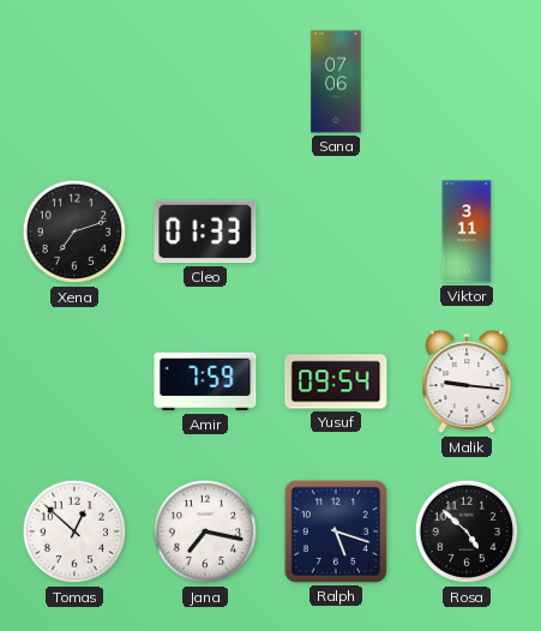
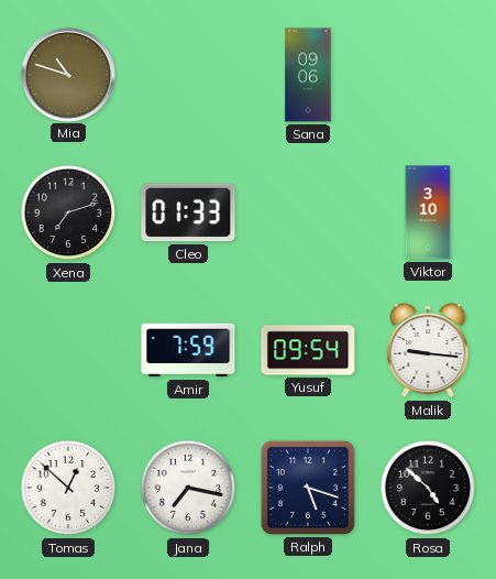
Mia: none -> 10:48 (67, 74)
Sana: 07:06 -> 09:06 (308, 75)
Viktor: 3:11 -> 3:10 (428, 212)
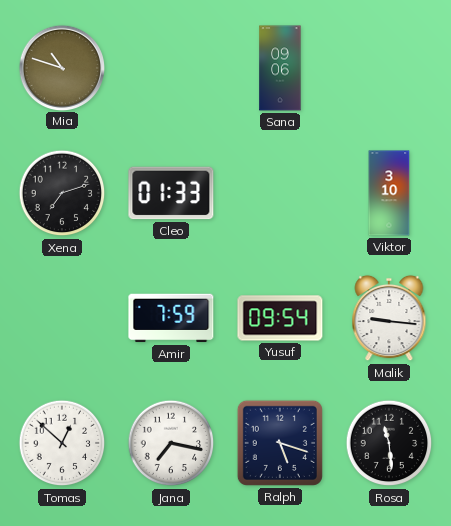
Rosa: 4:52 -> 11:29 (389, 443)
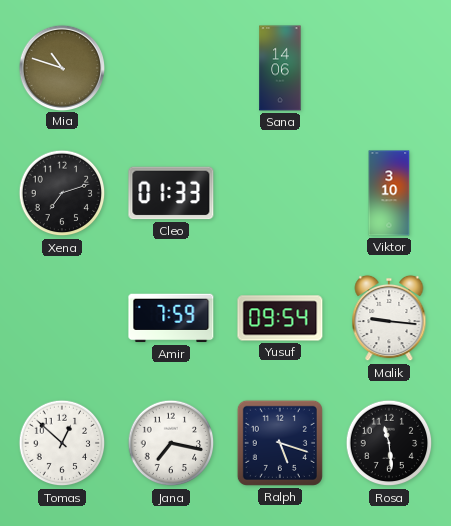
Sana: 09:06 -> 14:06 (280, 68)
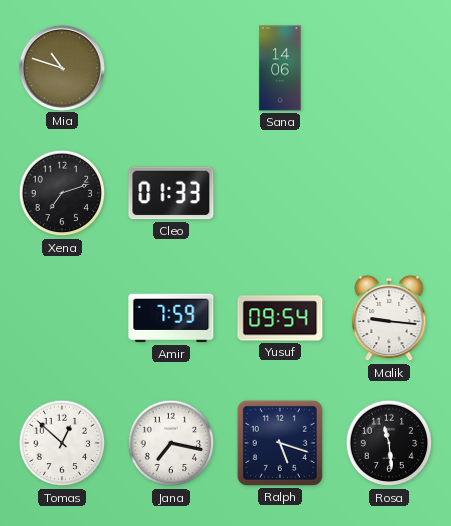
Viktor: 3:10 -> none (389, 193)
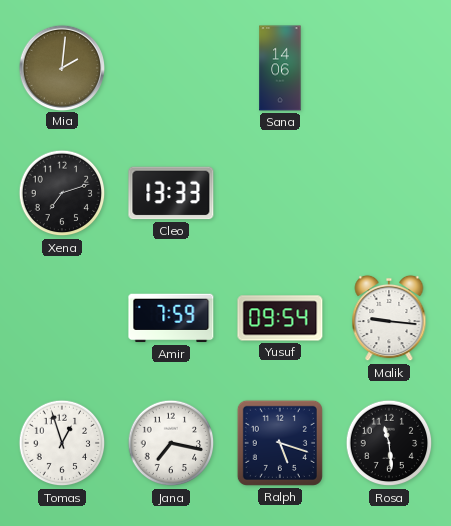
Mia: 10:48 -> 2:01 (61, 67)
Cleo: 01:33 -> 13:33 (171, 193)
Tomas: 12:52 -> 12:57 (62, 443)
